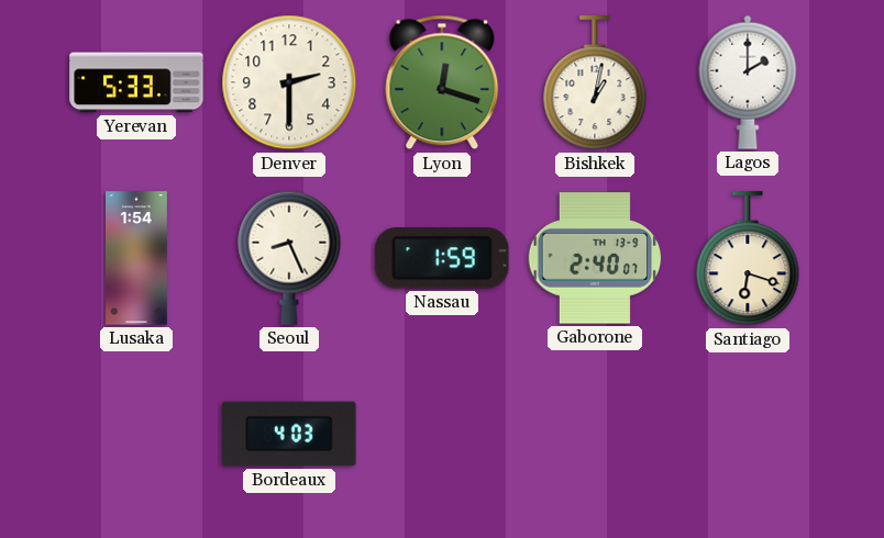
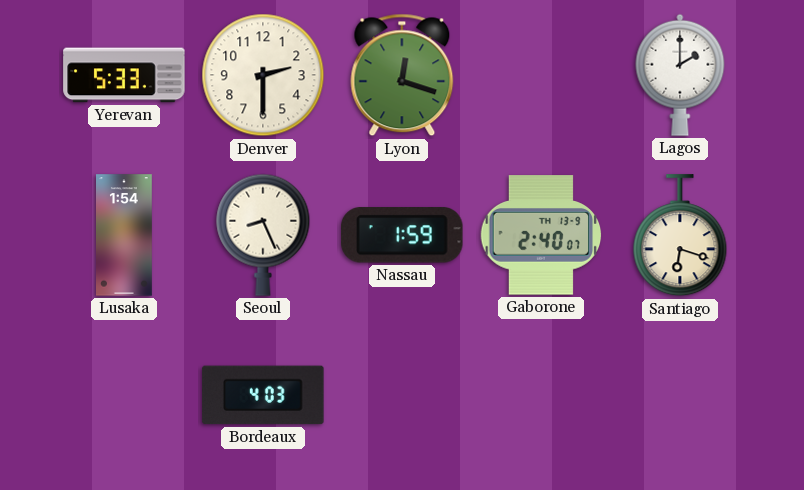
Bishkek: 1:02 -> none (595, 83)
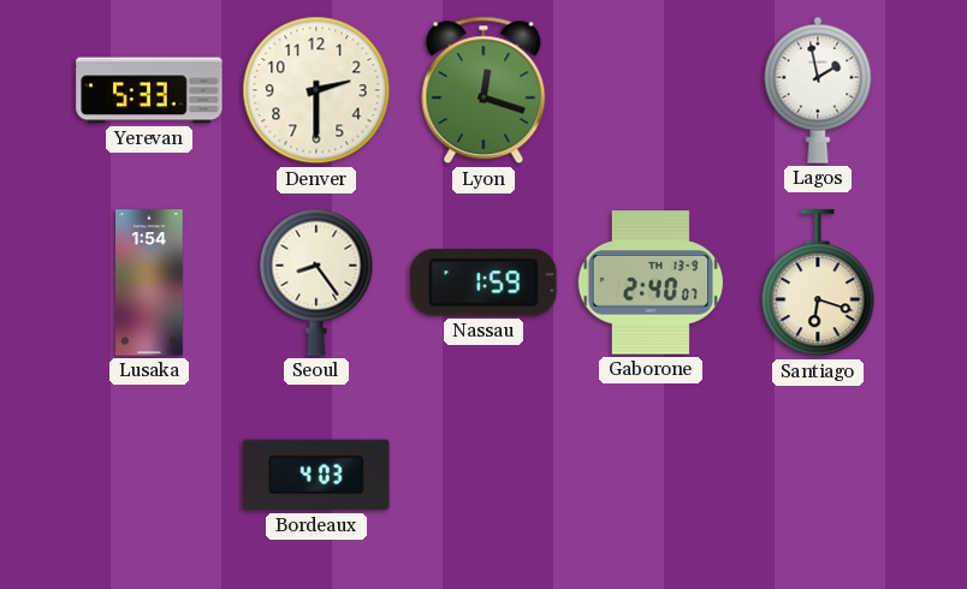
Lagos: 2:00 -> 1:58 (818, 90)
Seoul: 8:26 -> 8:24 (316, 282)
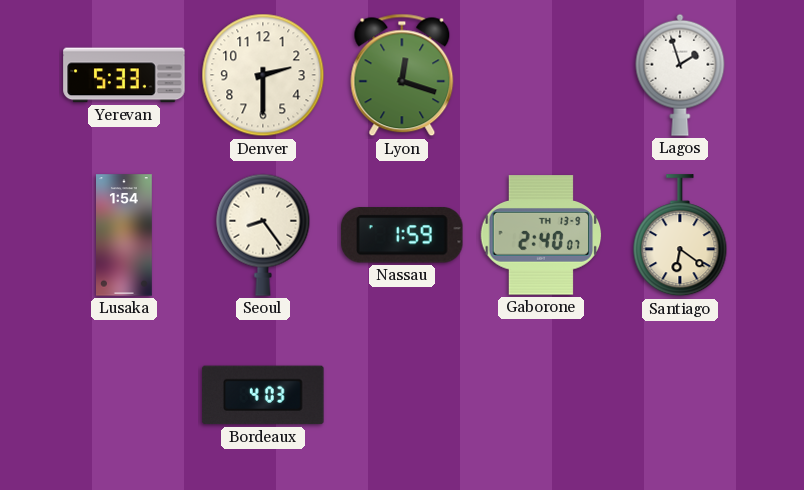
Lagos: 1:58 -> 1:57 (680, 75)
Santiago: 6:18 -> 6:21 (680, 236)
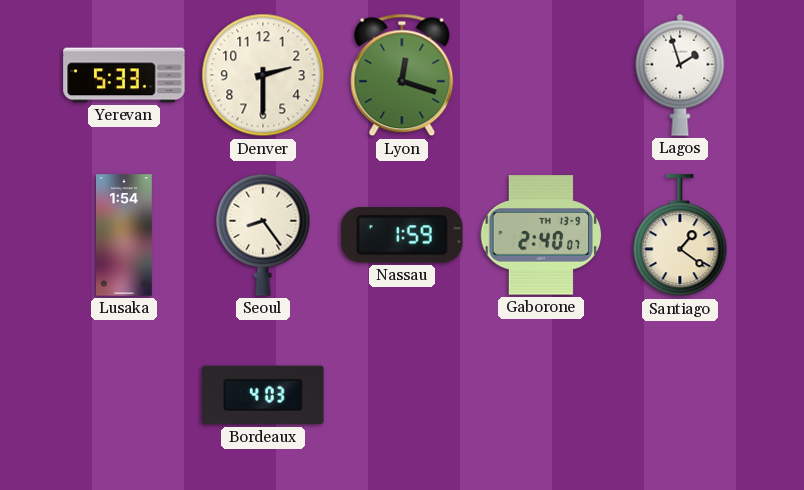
Santiago: 6:21 -> 1:21 (680, 236)
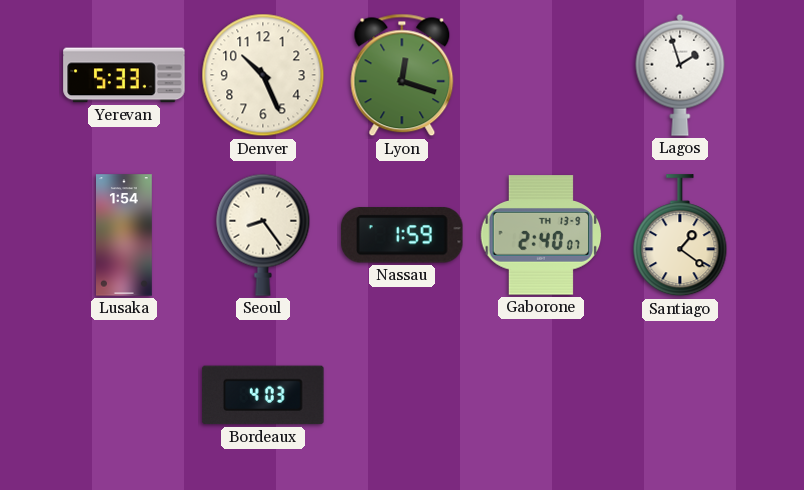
Denver: 2:30 -> 10:26 (263, 75)
